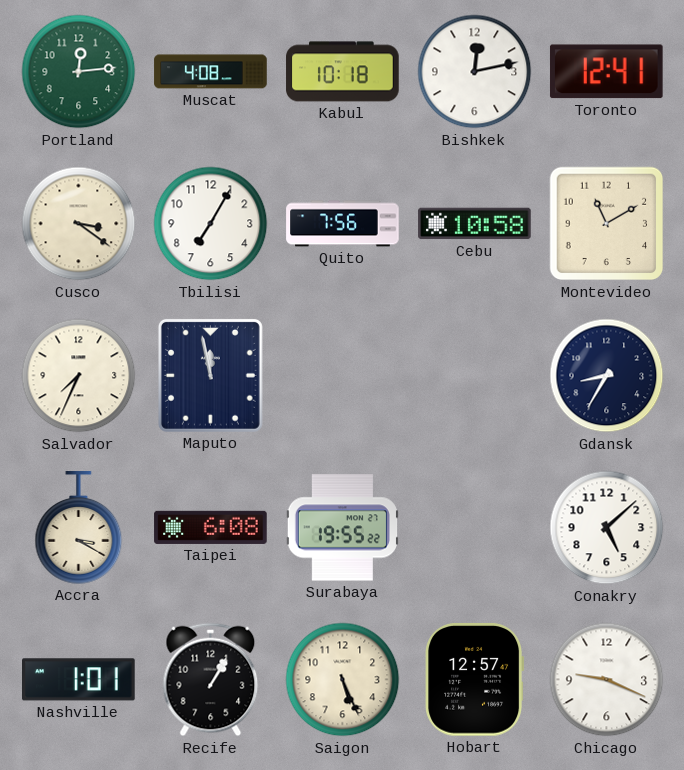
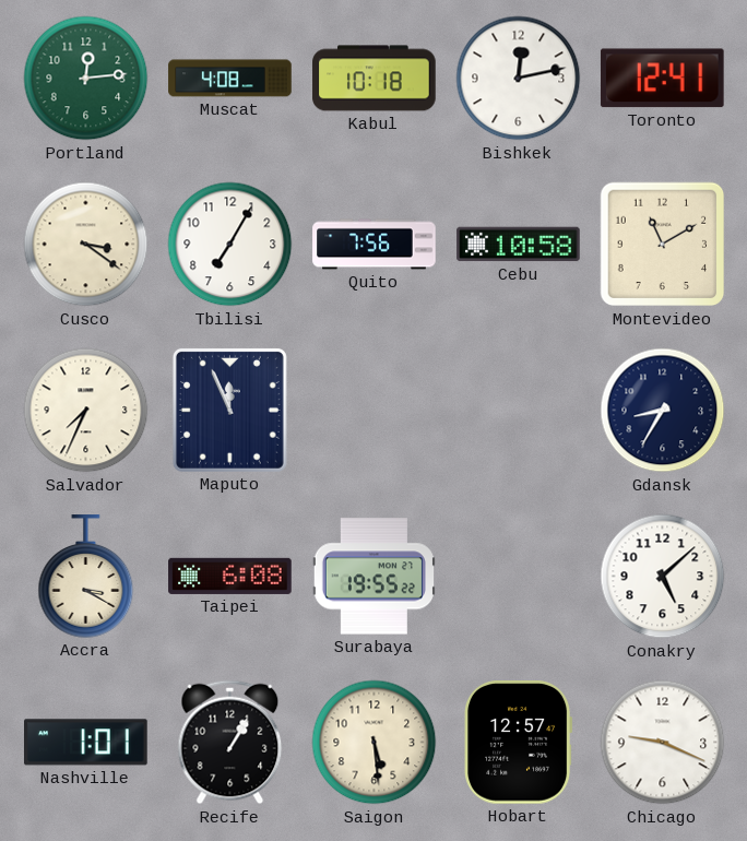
Maputo: 11:58 -> 11:56 (229, 410)
Saigon: 5:26 -> 5:29 (375, 743)
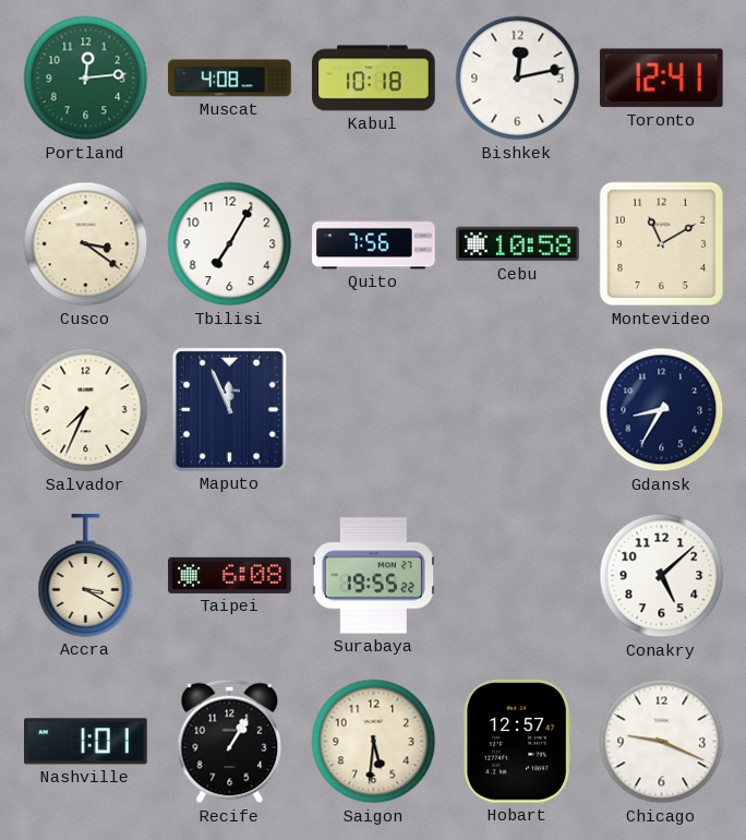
Saigon: 5:29 -> 5:31 (374, 742)
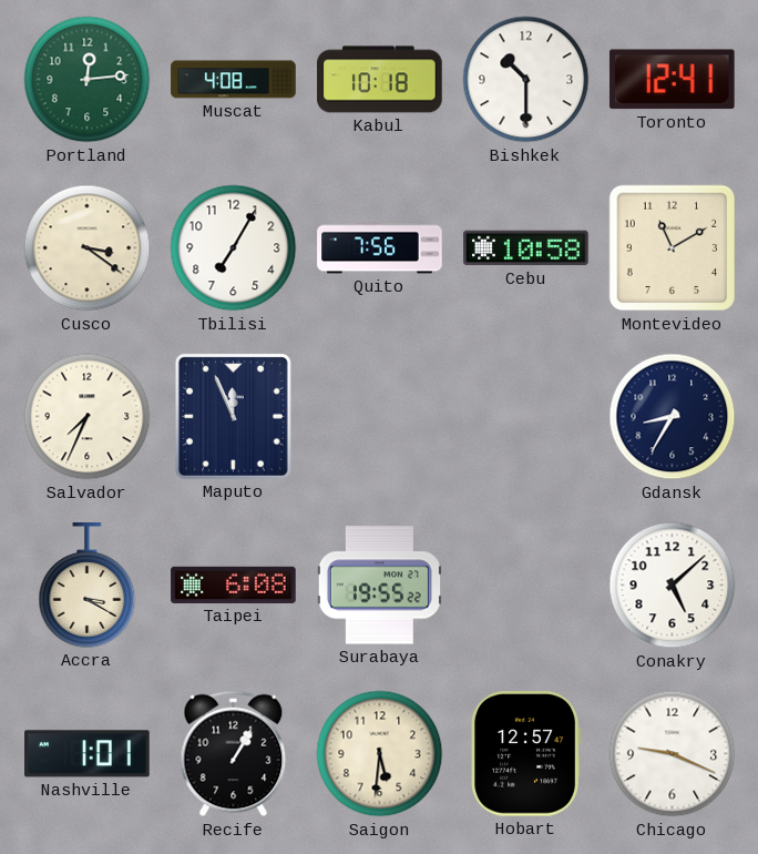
Bishkek: 12:13 -> 10:30 (526, 80)
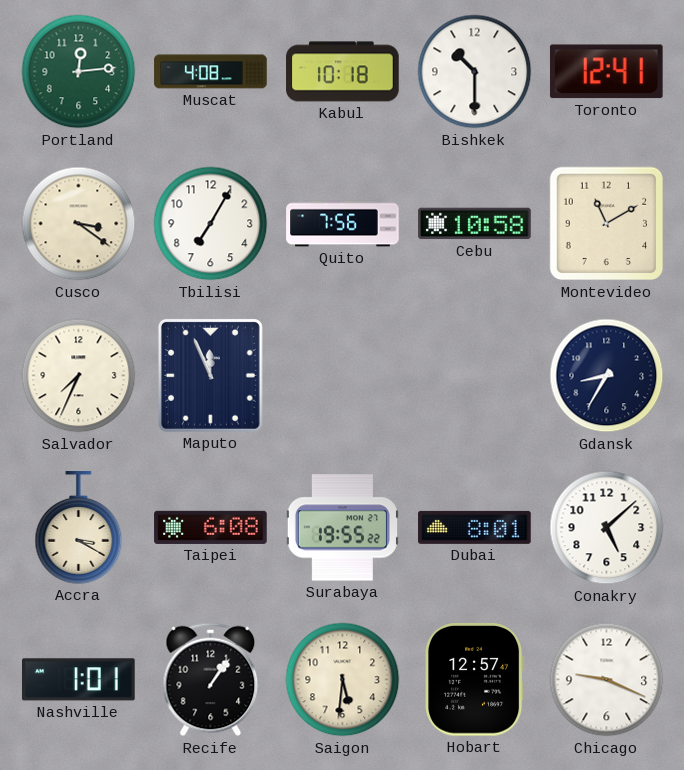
Dubai: none -> 8:01 (475, 527)
Recife: 1:05 -> 1:06 (211, 680)
